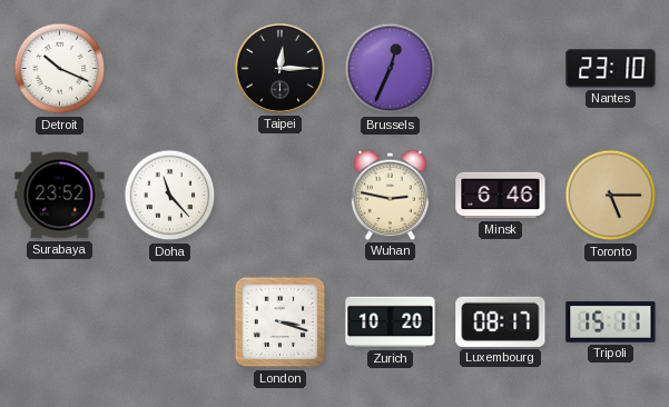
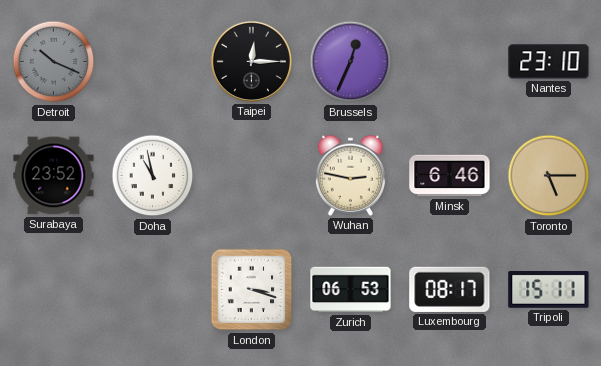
Detroit dial: white -> grey (54, 62)
Doha: 11:23 -> 10:58 (153, 176)
Zurich: 10:20 -> 06:53 (351, 290)
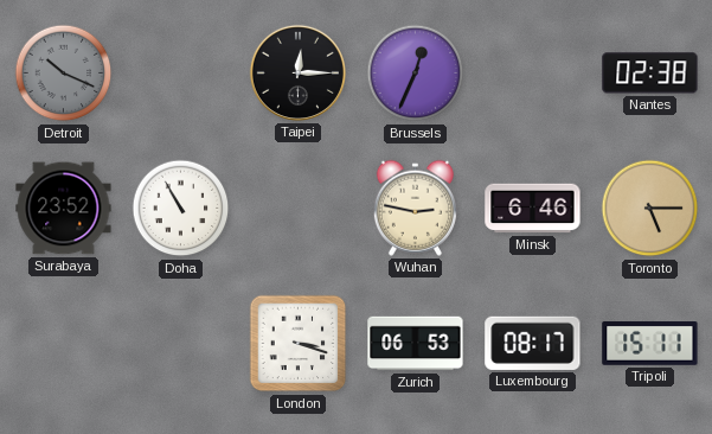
Nantes: 23:10 -> 02:38 (650, 74)
Doha: 10:58 -> 10:55 (181, 209)
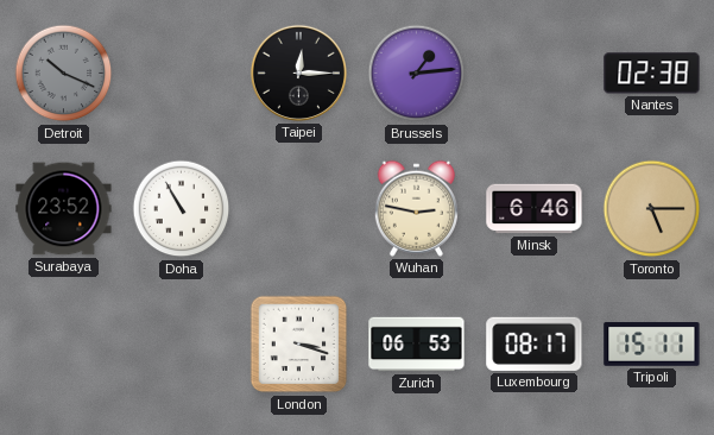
Brussels: 12:34 -> 1:14 (417, 74)
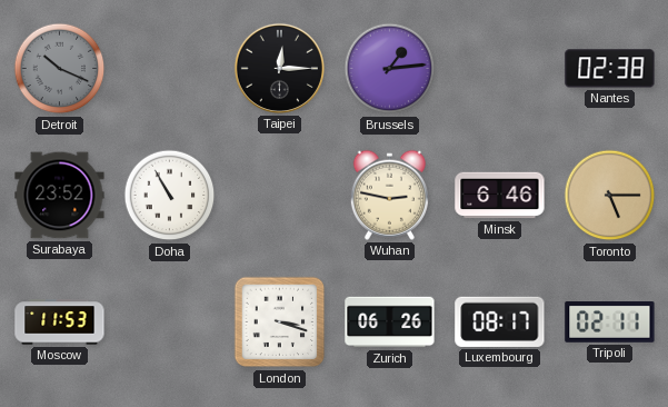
Moscow: none -> 11:53 (60, 322)
Zurich: 06:53 -> 06:26 (390, 322)
Tripoli: 15:11 -> 02:11 (610, 322)
